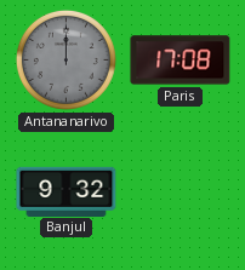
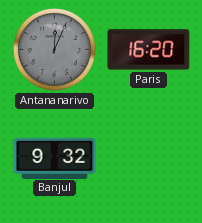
Antananarivo: 12:00 -> 12:04 (54, 49)
Paris: 17:08 -> 16:20 (149, 50)
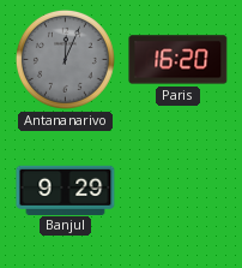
Banjul: 9:32 -> 9:29 (66, 190)
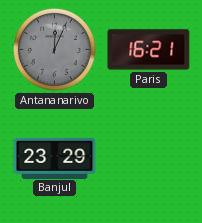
Paris: 16:20 -> 16:21 (149, 50)
Banjul: 9:29 -> 23:29 (55, 158)
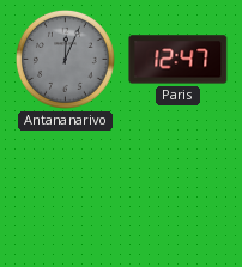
Paris: 16:21 -> 12:47 (179, 60)
Banjul: 23:29 -> none (55, 158)
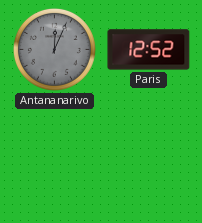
Paris: 12:47 -> 12:52 (149, 50)
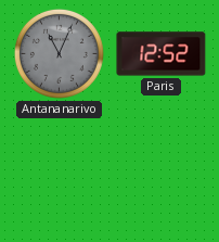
Antananarivo: 12:04 -> 11:04 (59, 53)
